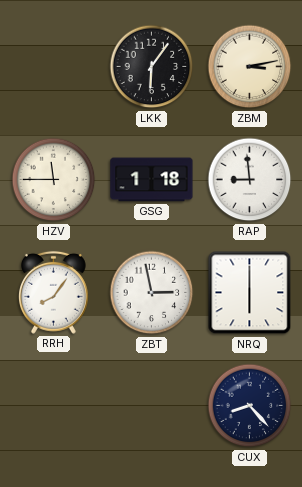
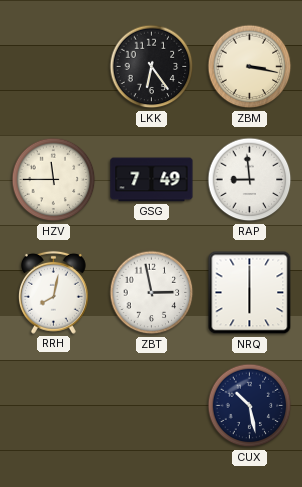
LKK: 6:06 -> 6:24 (152, 67)
ZBM: 3:13 -> 3:17 (250, 67)
GSG: 1:18 -> 7:49 (152, 180)
RRH: 8:06 -> 8:02 (53, 292)
CUX: 8:23 -> 10:28 (250, 406)
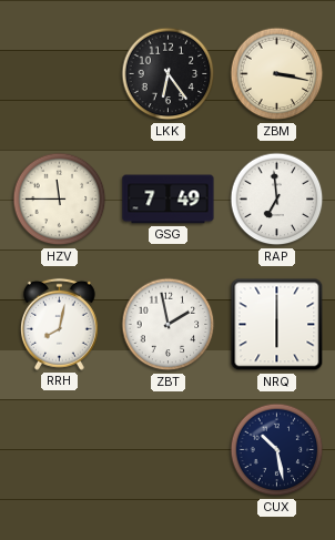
RAP: 8:59 -> 6:59 (277, 200)
ZBT: 2:58 -> 1:58 (169, 325)
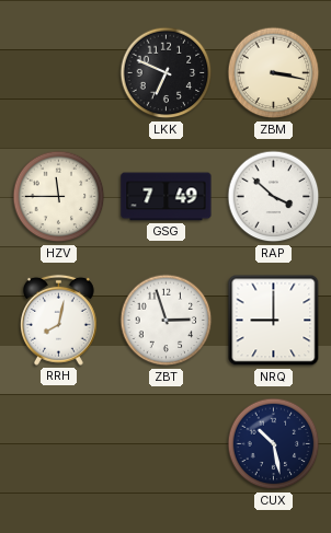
LKK: 6:24 -> 6:49 (167, 73)
RAP: 6:59 -> 3:52 (274, 197)
ZBT: 1:58 -> 2:57 (167, 321)
NRQ: 6:00 -> 9:00 (274, 321)
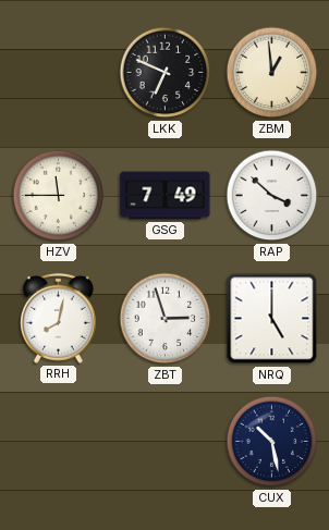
ZBM: 3:17 -> 12:59 (272, 73)
NRQ: 9:00 -> 5:00 (272, 319)
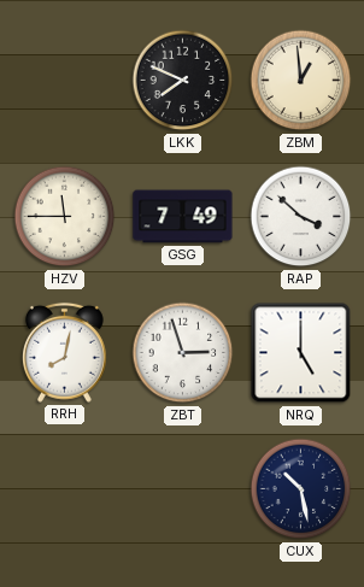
LKK: 6:49 -> 7:49 (183, 81)
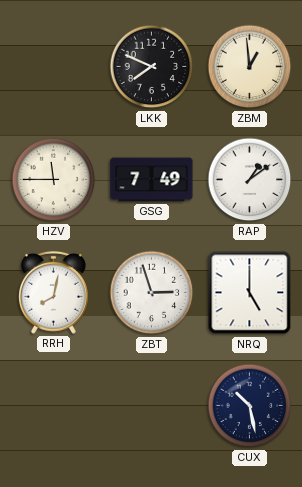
RAP: 3:52 -> 1:09 (250, 180)
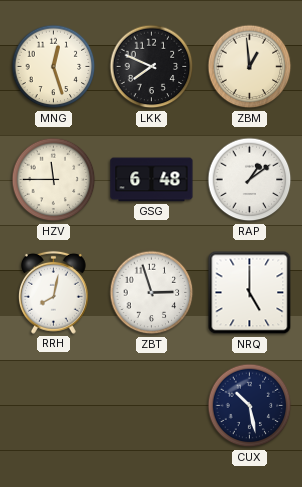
MNG: none -> 12:27 (54, 67)
GSG: 7:49 -> 6:48 (152, 180)
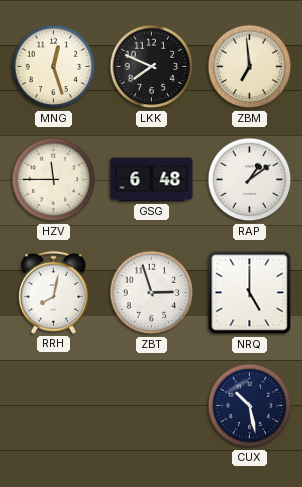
ZBM: 12:59 -> 6:59 (250, 67)
